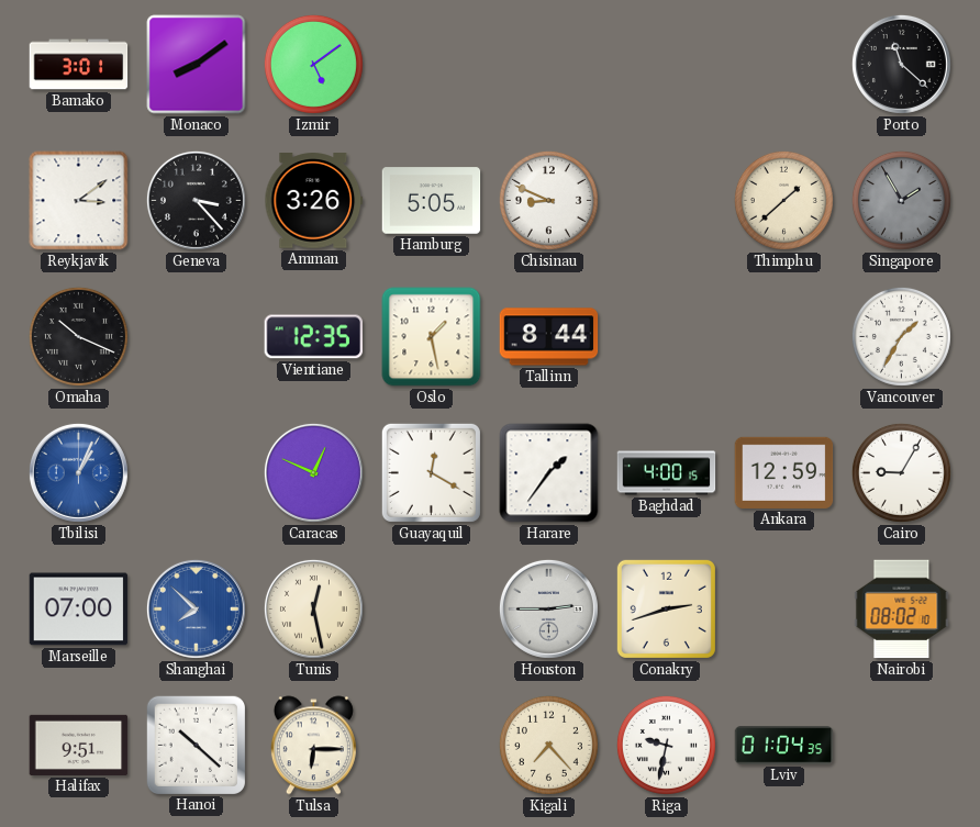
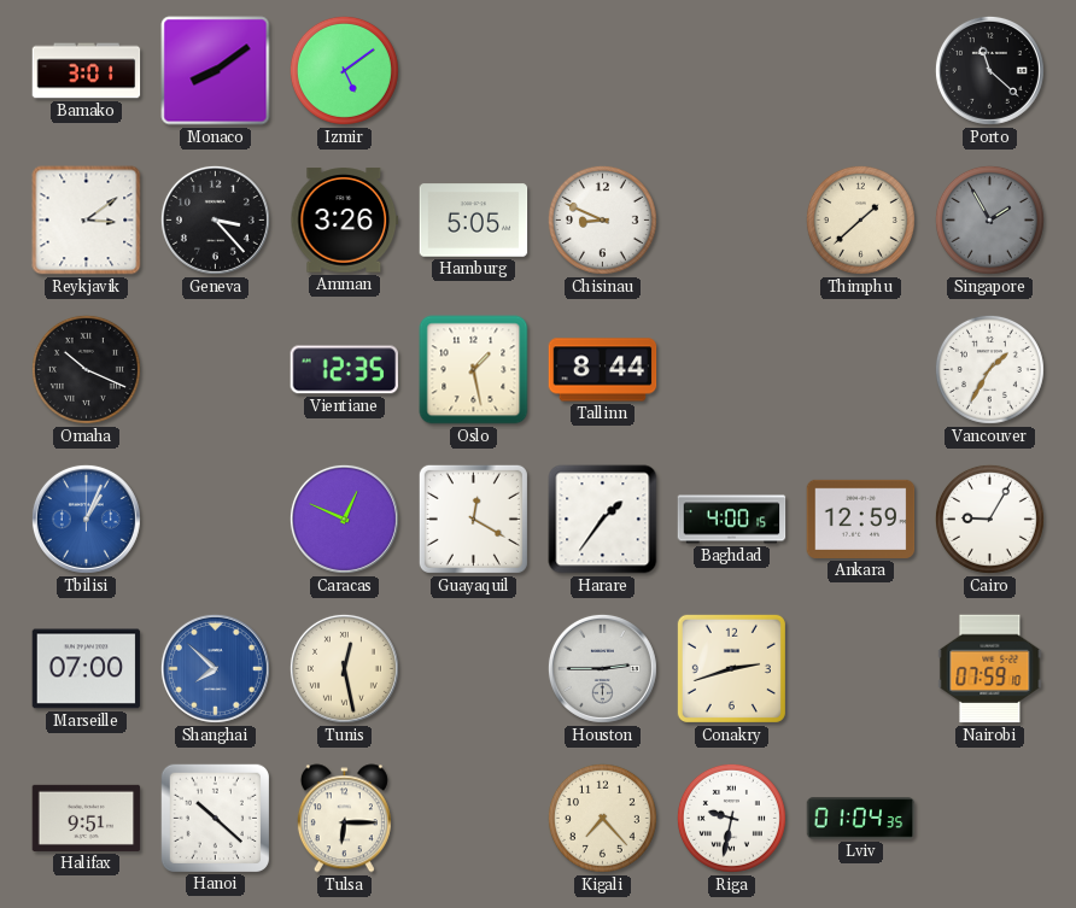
Nairobi: 08:02 -> 07:59 (990, 669)
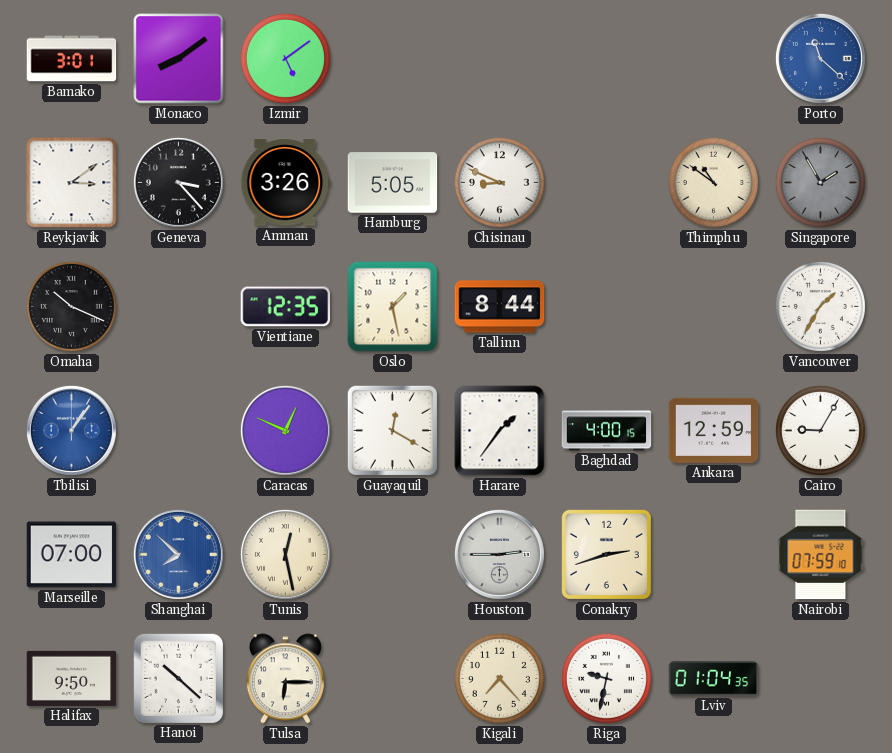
Porto dial: black -> blue (820, 58)
Thimphu: 1:38 -> 10:51 (713, 182)
Tbilisi: 1:04 -> 1:06 (71, 430)
Halifax: 9:51 -> 9:50 (72, 678)
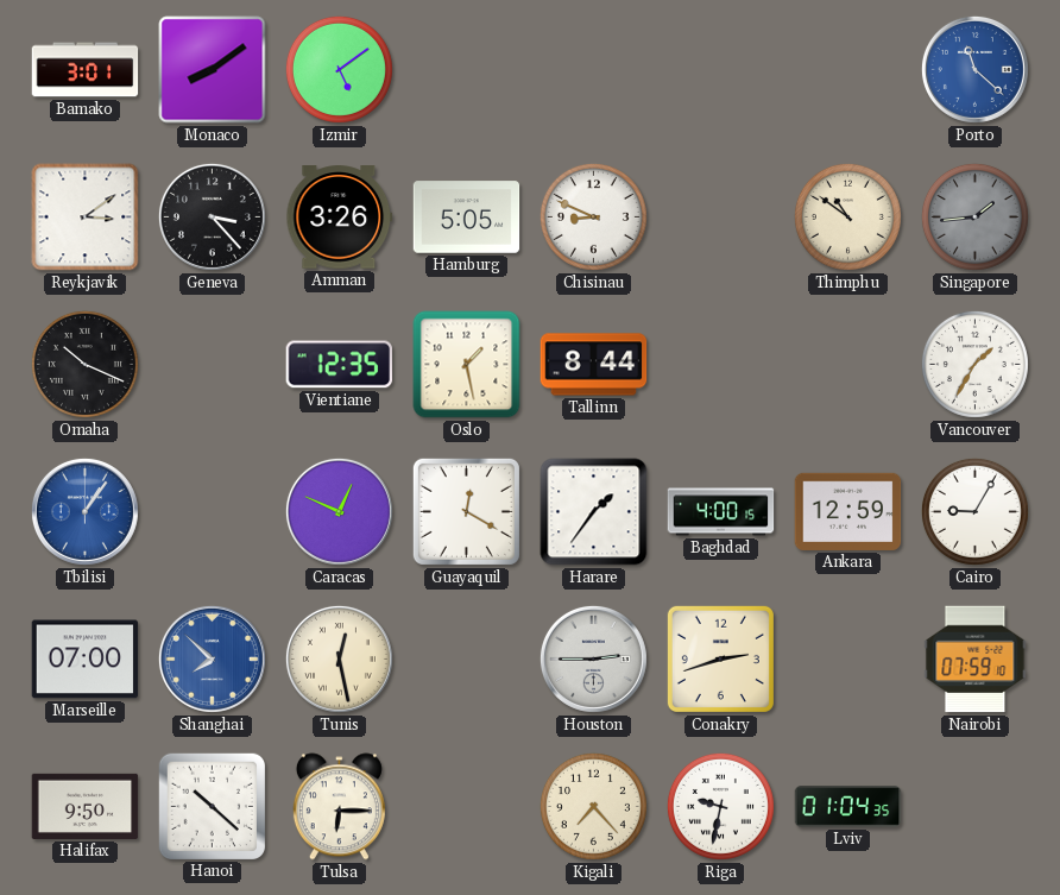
Singapore: 1:55 -> 1:44 (974, 216)
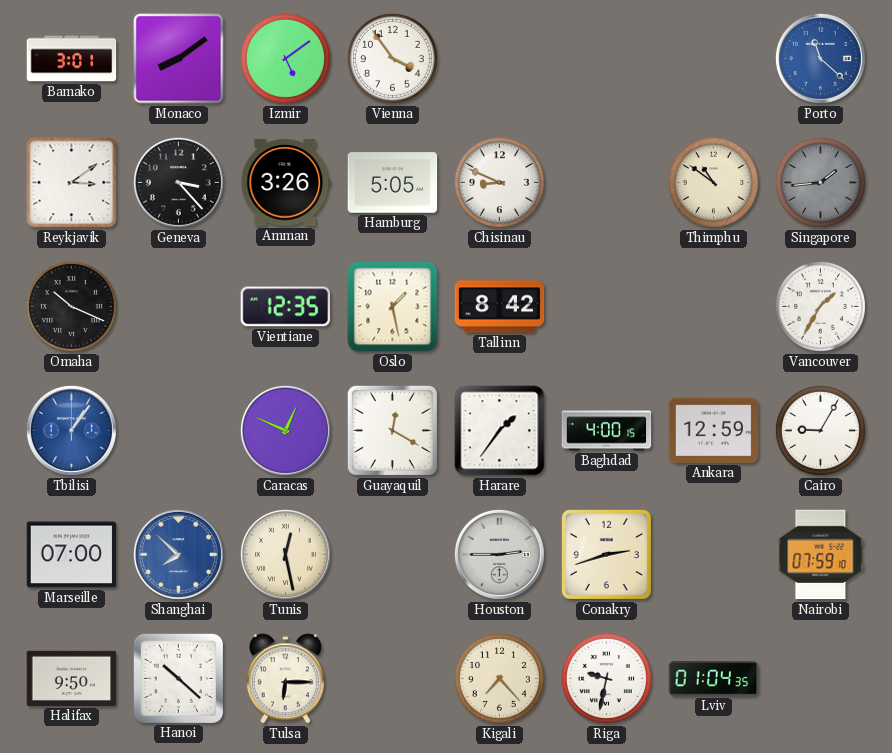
Vienna: none -> 3:54 (392, 58)
Tallinn: 8:44 -> 8:42 (500, 307)
